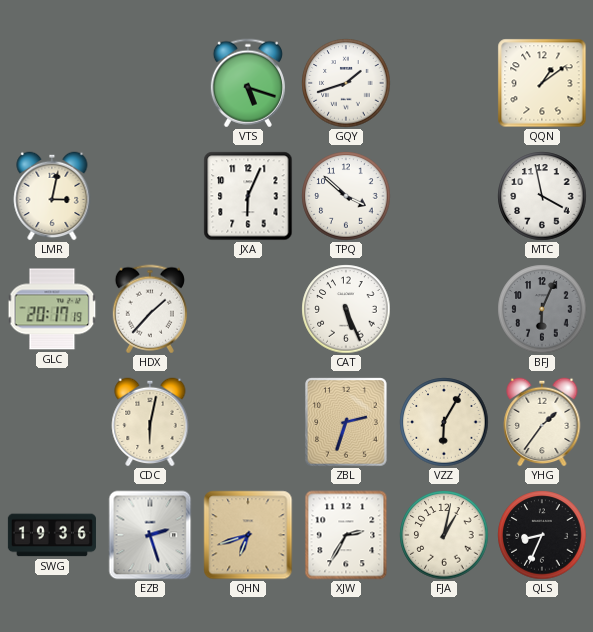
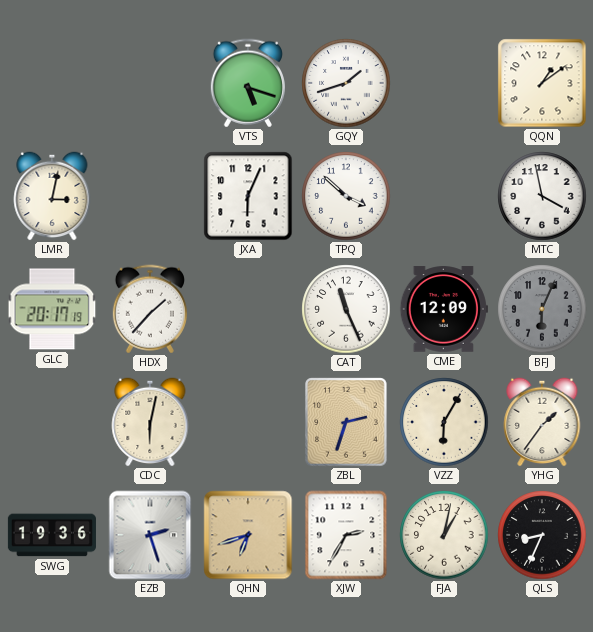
CAT: 5:26 -> 11:26 (346, 309)
CME: none -> 12:09 (444, 309)
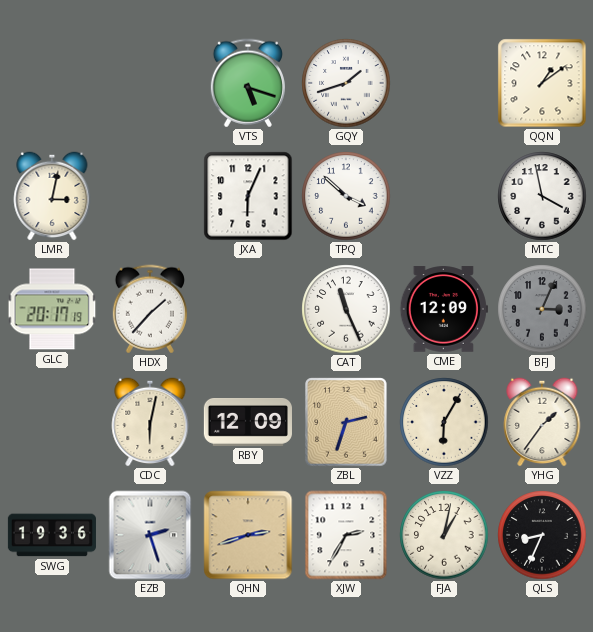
BFJ: 6:04 -> 3:04 (542, 309)
RBY: none -> 12:09 (248, 423)
QHN: 6:42 -> 2:42 (248, 535)
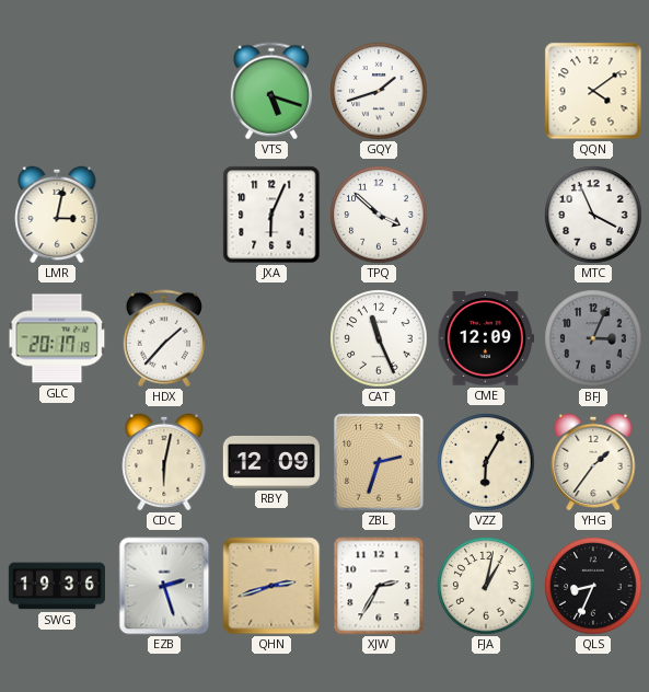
QQN: 1:09 -> 4:09 (593, 91)
MTC: 3:58 -> 3:56 (593, 215)
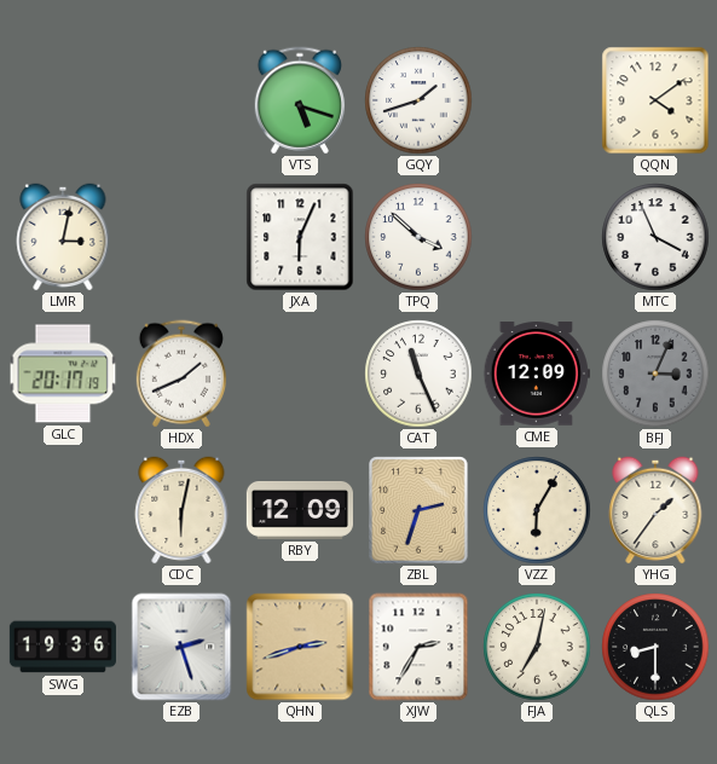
HDX: 1:37 -> 1:41 (181, 374)
FJA: 1:02 -> 7:02 (537, 647)
QLS: 8:34 -> 8:30 (655, 647)
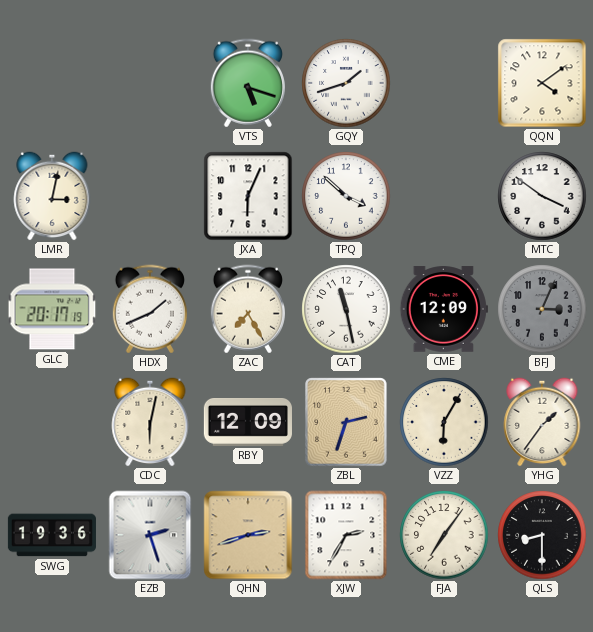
MTC: 3:56 -> 3:51 (542, 196)
ZAC: none -> 7:25 (248, 309)
CAT: 11:26 -> 11:28 (346, 309)
FJA: 7:02 -> 7:06 (444, 535)
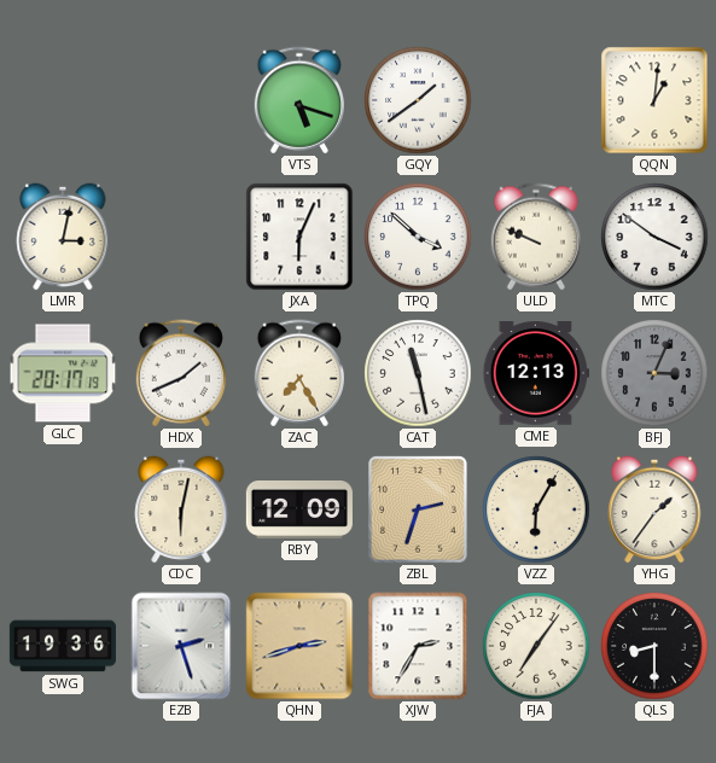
GQY: 1:42 -> 1:39 (418, 100)
QQN: 4:09 -> 1:01 (654, 100)
ULD: none -> 9:49 (536, 237)
CME: 12:09 -> 12:13 (536, 373)
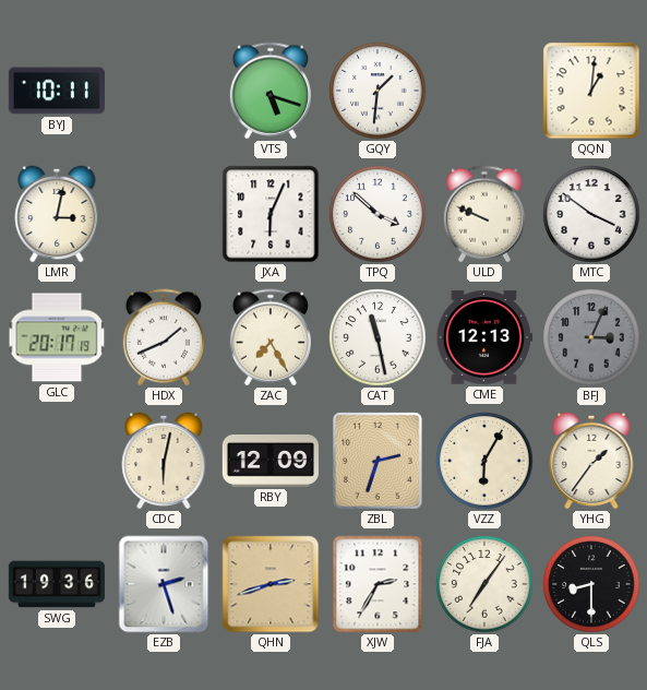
BYJ: none -> 10:11 (57, 91)
GQY: 1:39 -> 1:31 (378, 91)
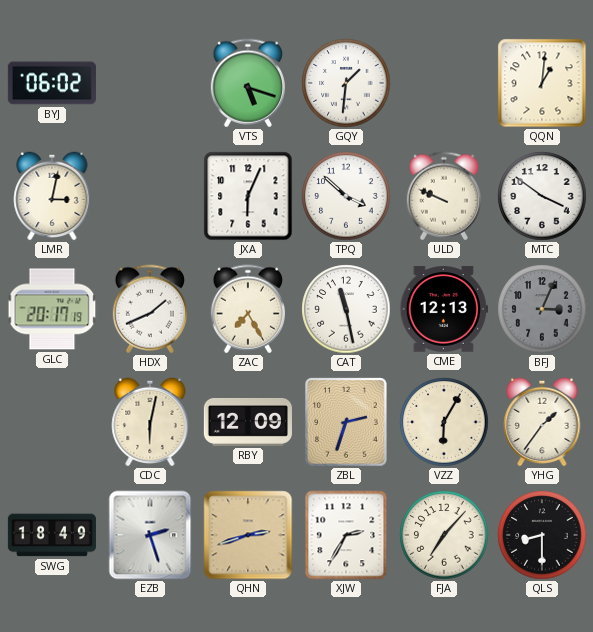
BYJ: 10:11 -> 06:02 (52, 83)
SWG: 19:36 -> 18:49 (52, 535)
FJA: 7:06 -> 7:07 (444, 535)
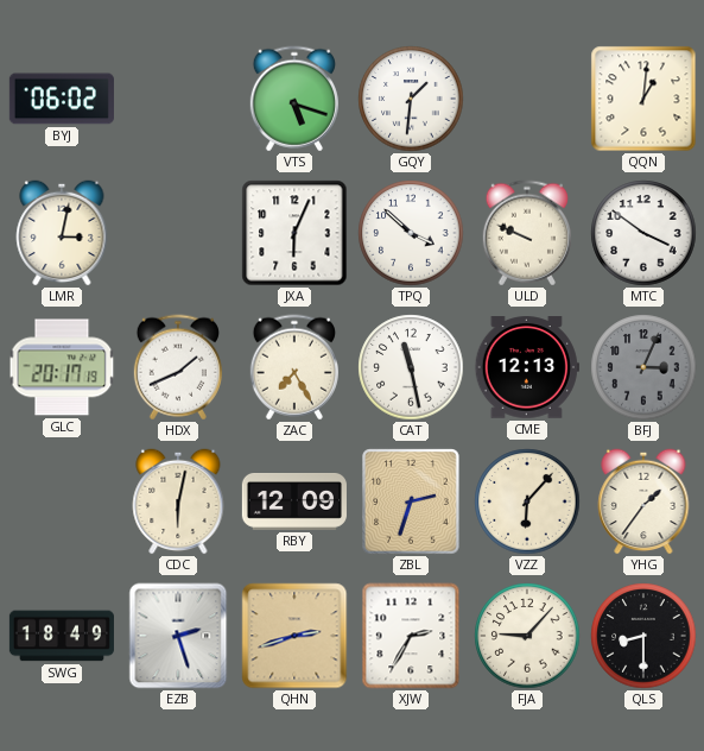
VZZ: 6:05 -> 6:07 (527, 501)
FJA: 7:07 -> 9:07 (527, 636)
